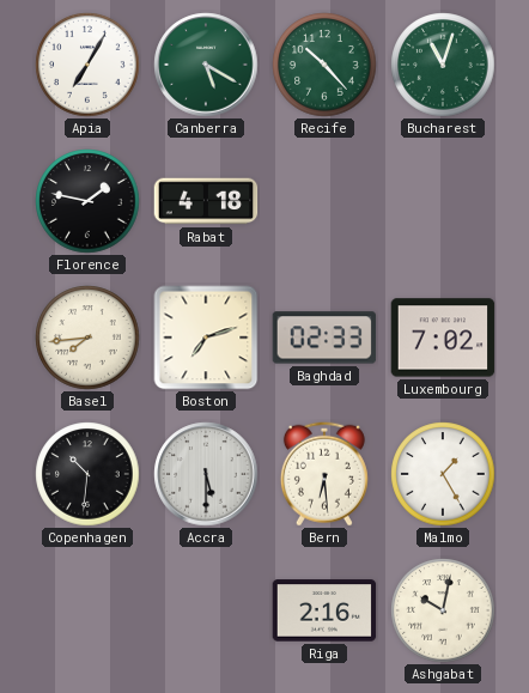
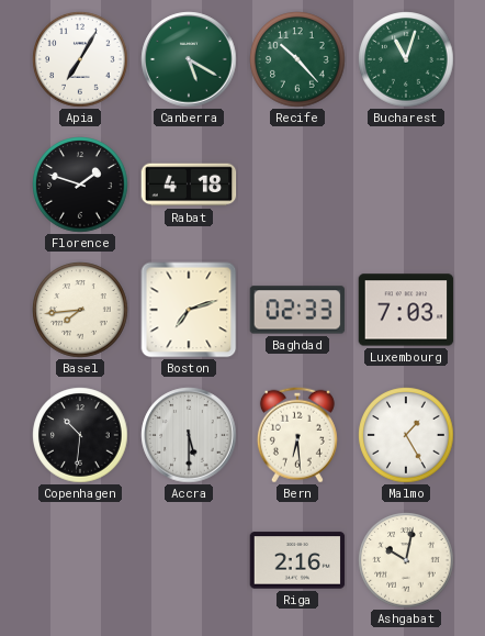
Florence: 1:47 -> 1:48 (80, 185)
Luxembourg: 7:02 -> 7:03 (406, 310)
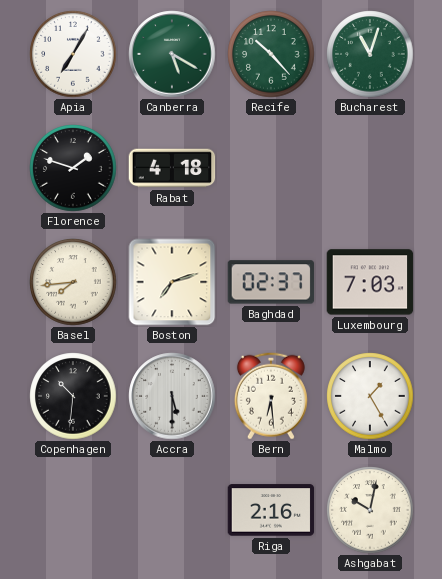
Baghdad: 02:33 -> 02:37 (271, 282)
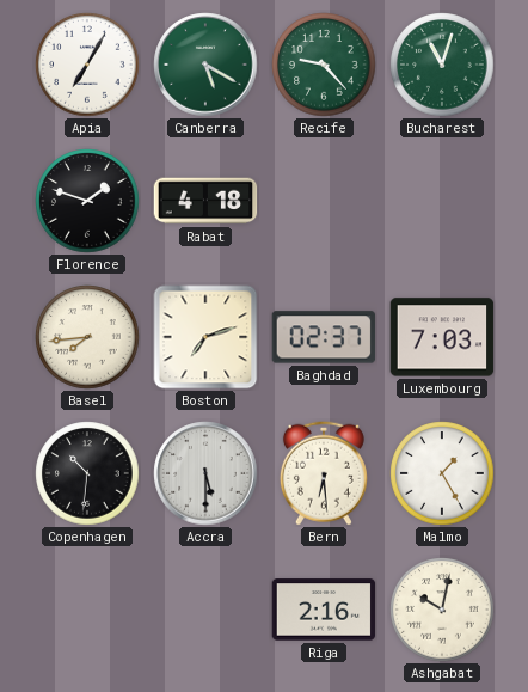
Recife: 10:23 -> 9:23 (324, 65)
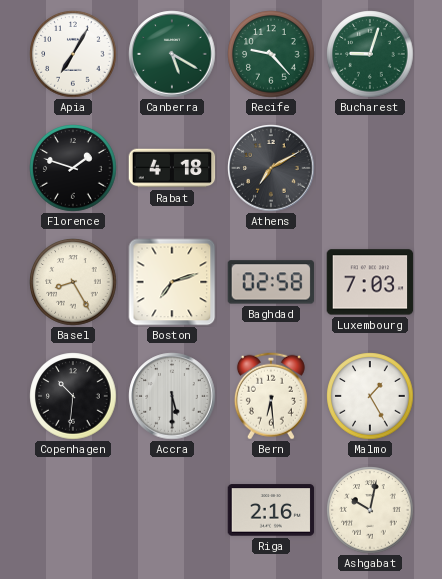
Bucharest: 11:03 -> 9:03 (370, 54)
Athens: none -> 7:10 (271, 168)
Basel: 7:44 -> 8:25 (73, 282)
Baghdad: 02:37 -> 02:58 (271, 282)
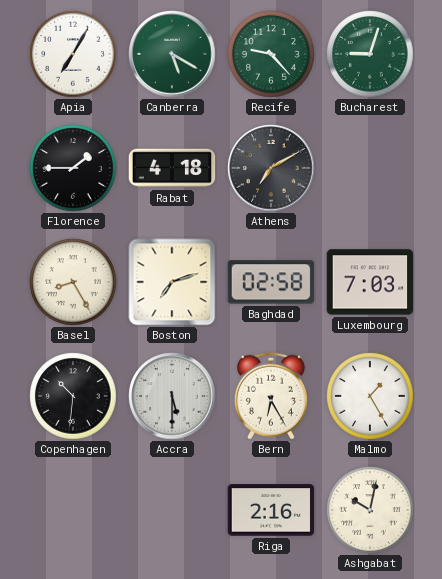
Florence: 1:48 -> 1:45 (73, 168)
Bern: 6:29 -> 6:25 (271, 396)
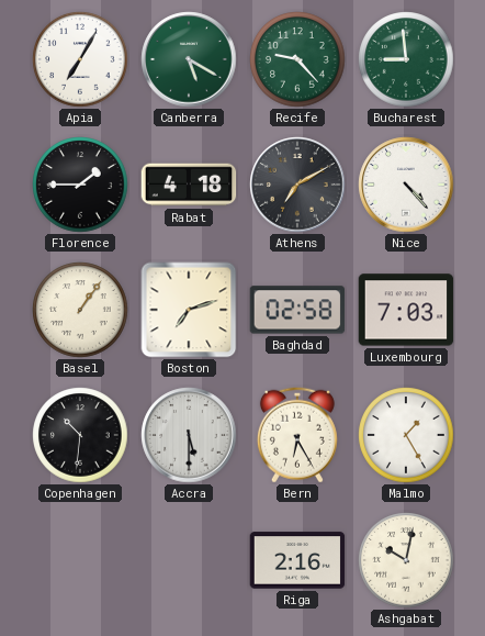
Bucharest: 9:03 -> 8:59 (406, 59)
Nice: none -> 4:23 (406, 185)
Basel: 8:25 -> 1:06 (80, 310)
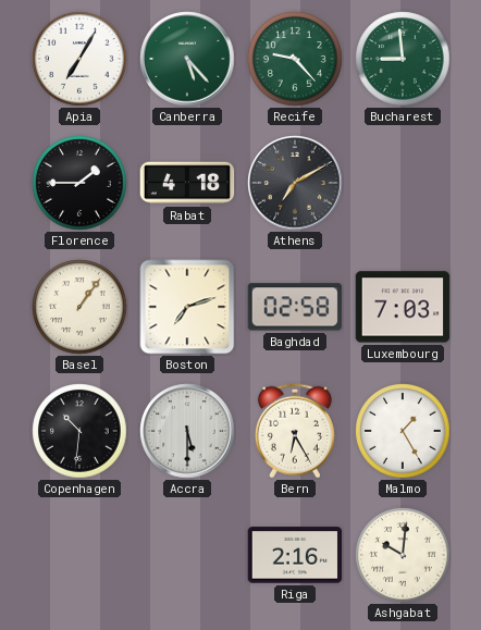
Canberra: 5:20 -> 5:23 (187, 59)
Nice: 4:23 -> none (406, 185)
Ashgabat: 10:02 -> 10:01 (403, 555)
